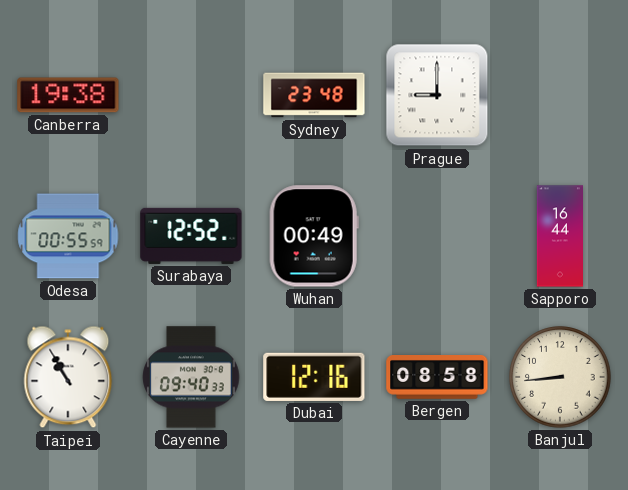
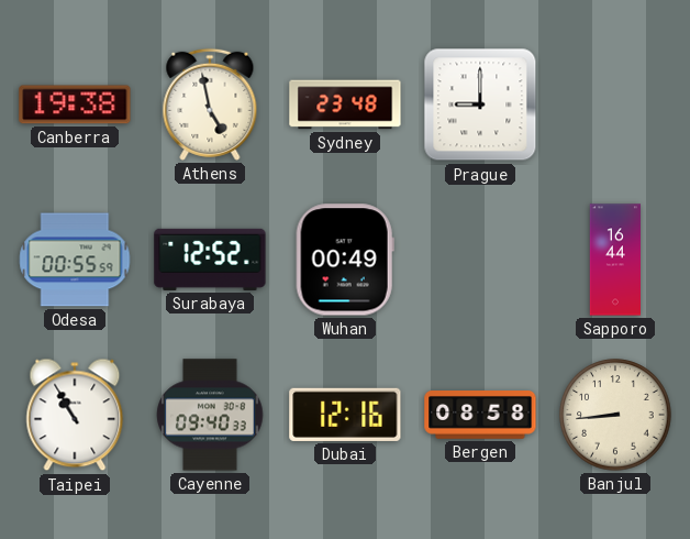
Athens: none -> 4:58 (210, 105)
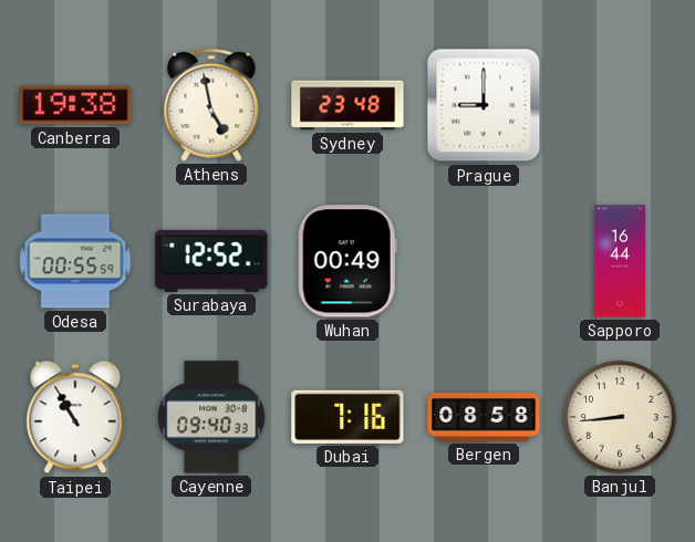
Dubai: 12:16 -> 7:16 (347, 417)
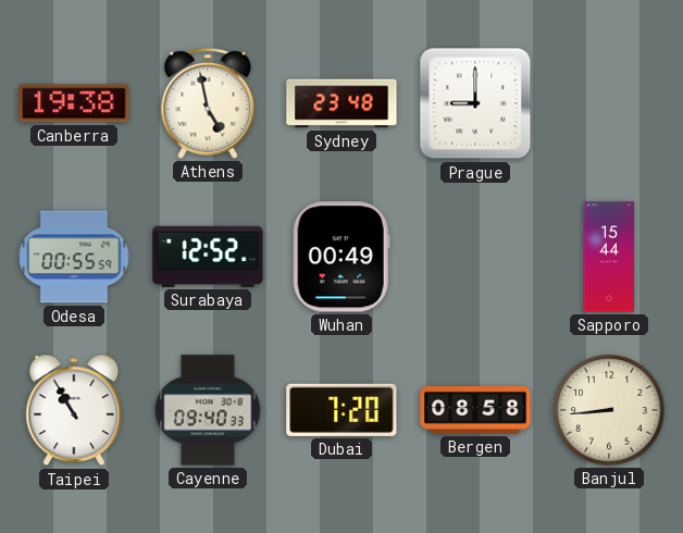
Sapporo: 16:44 -> 15:44 (608, 257)
Dubai: 7:16 -> 7:20 (341, 410)
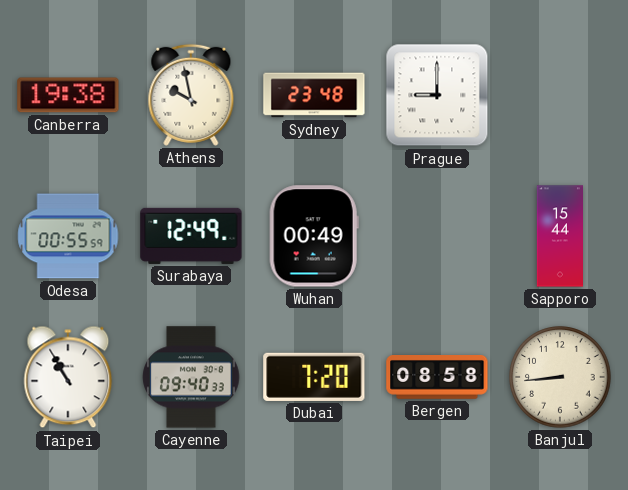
Athens: 4:58 -> 9:58 (191, 95)
Surabaya: 12:52 -> 12:49 (191, 236)
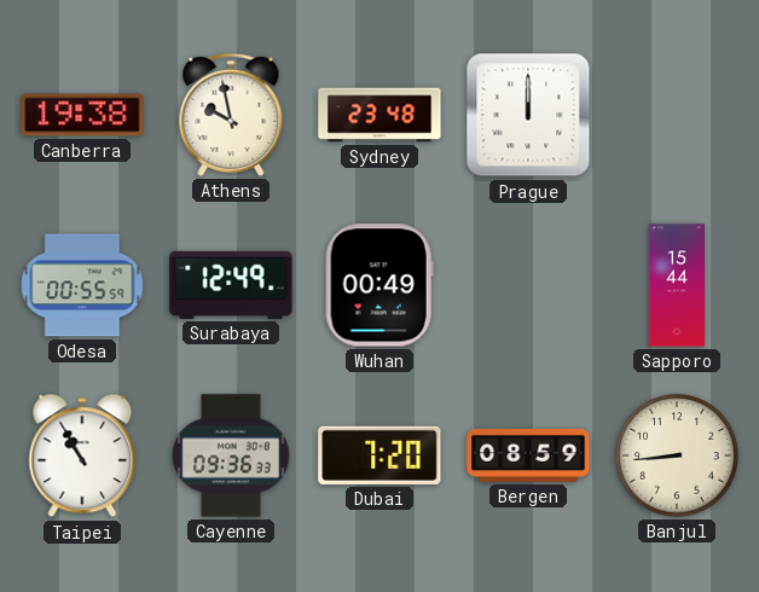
Prague: 9:00 -> 12:00 (528, 115)
Cayenne: 09:40 -> 09:36 (231, 455)
Bergen: 08:58 -> 08:59 (528, 457)
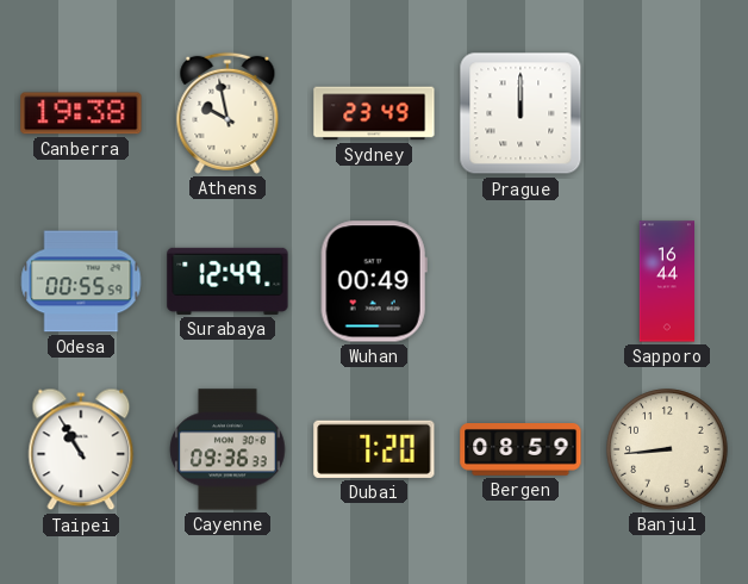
Sydney: 23:48 -> 23:49 (374, 113)
Sapporo: 15:44 -> 16:44 (666, 281)
